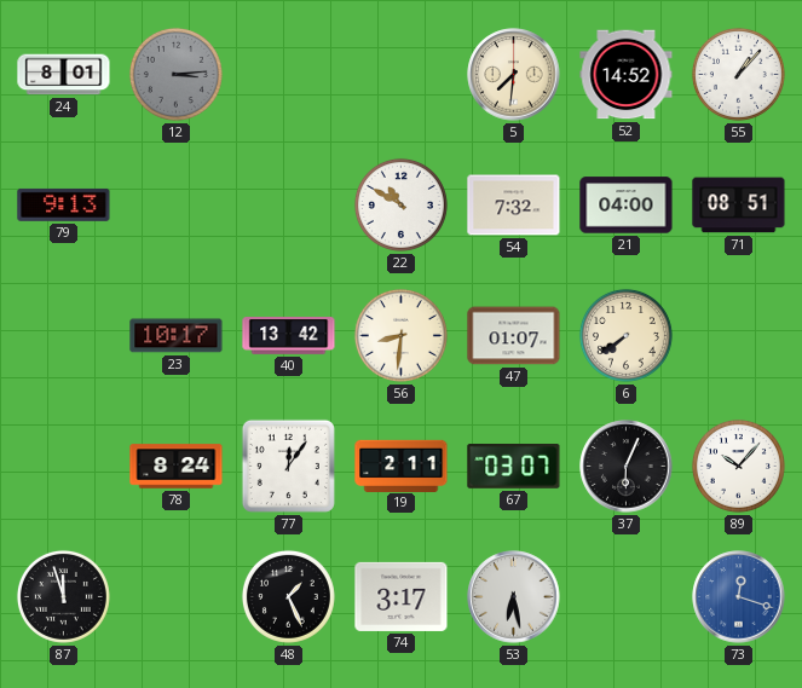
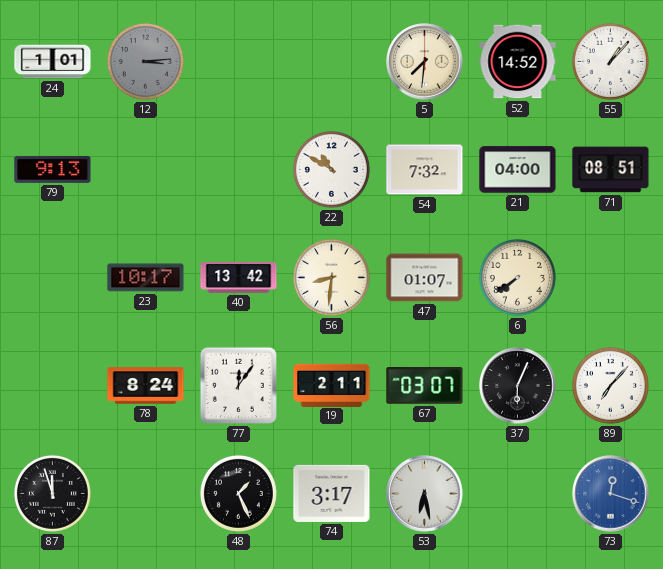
24: 8:01 -> 1:01 (53, 62)
89: 10:07 -> 7:07 (610, 385)
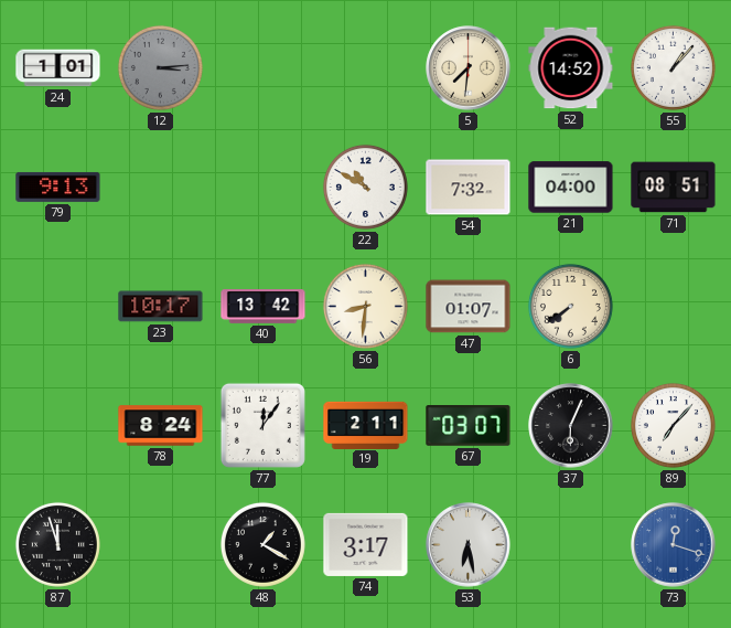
48: 1:26 -> 1:20 (262, 544)
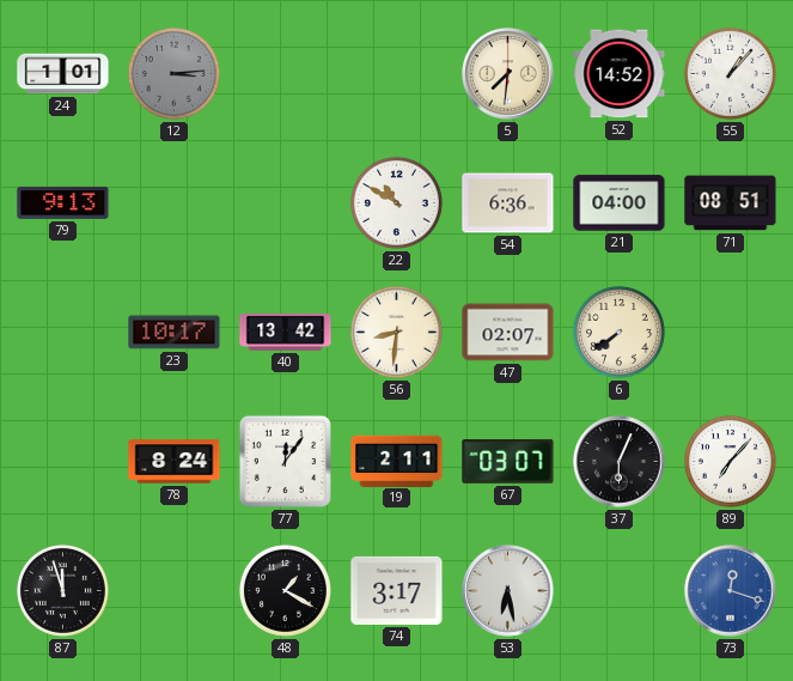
54: 7:32 -> 6:36 (508, 203)
47: 01:07 -> 02:07 (508, 333)
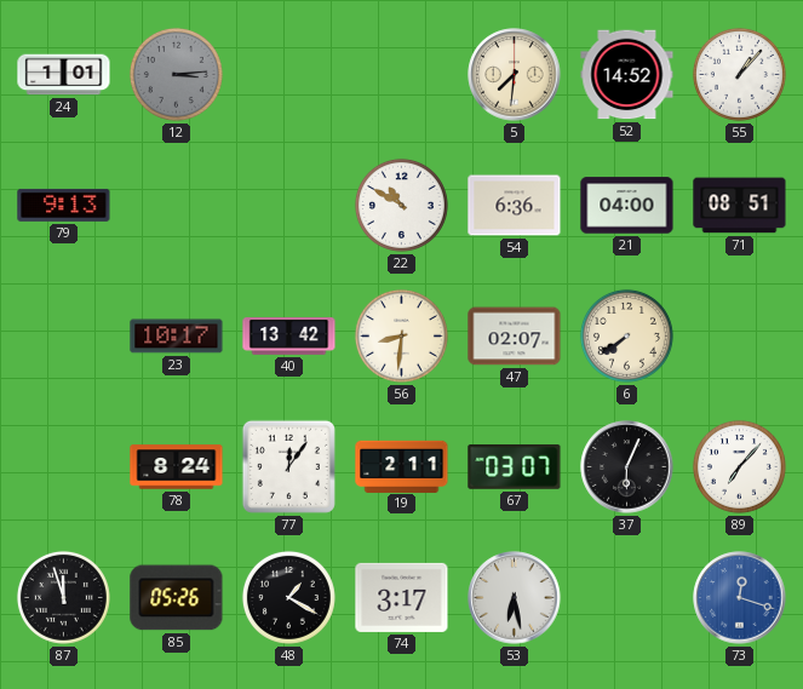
85: none -> 05:26 (177, 598)
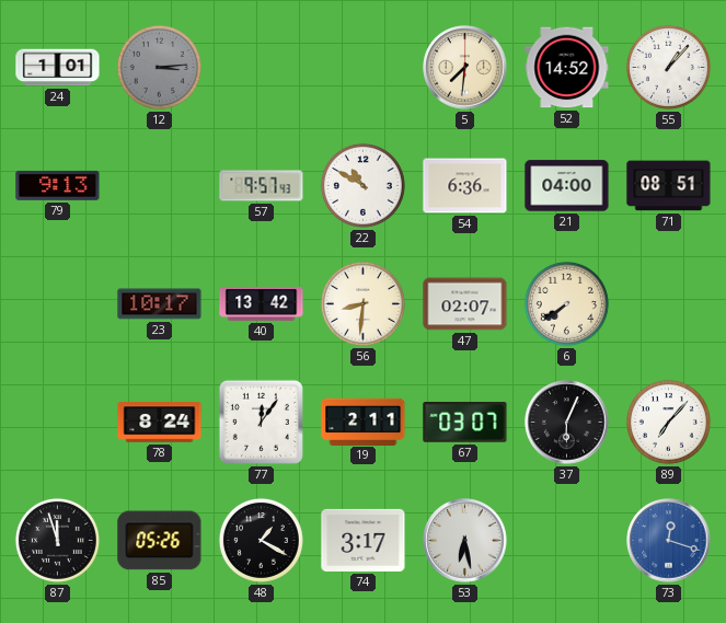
57: none -> 9:57 (262, 186)
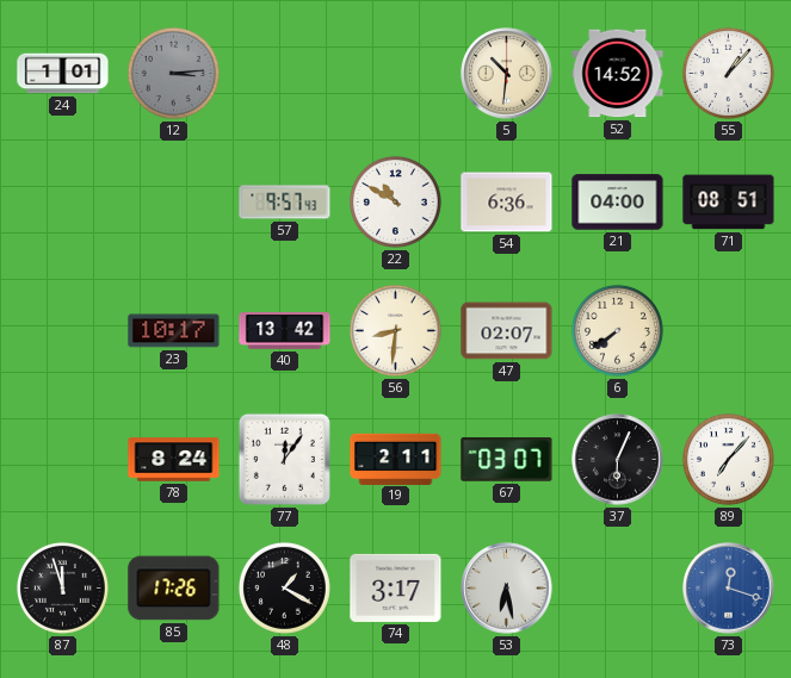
5: 7:31 -> 10:31 (507, 74)
79: 9:13 -> none (58, 185)
85: 05:26 -> 17:26 (174, 589)
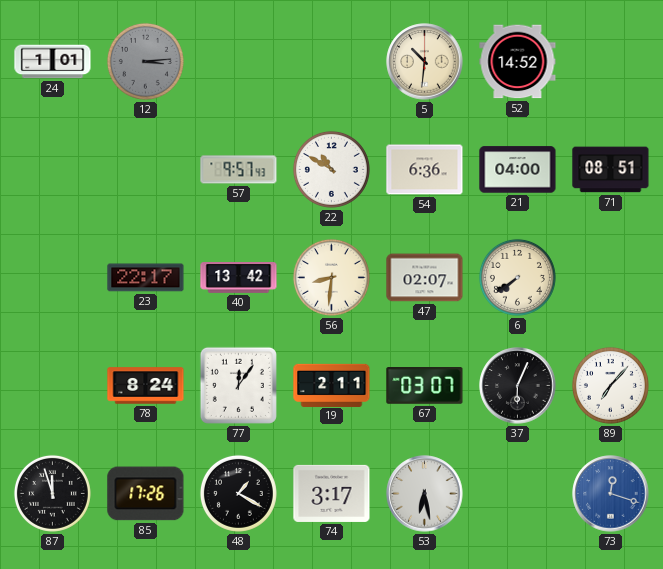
55: 1:07 -> none (728, 73)
23: 10:17 -> 22:17 (146, 278)
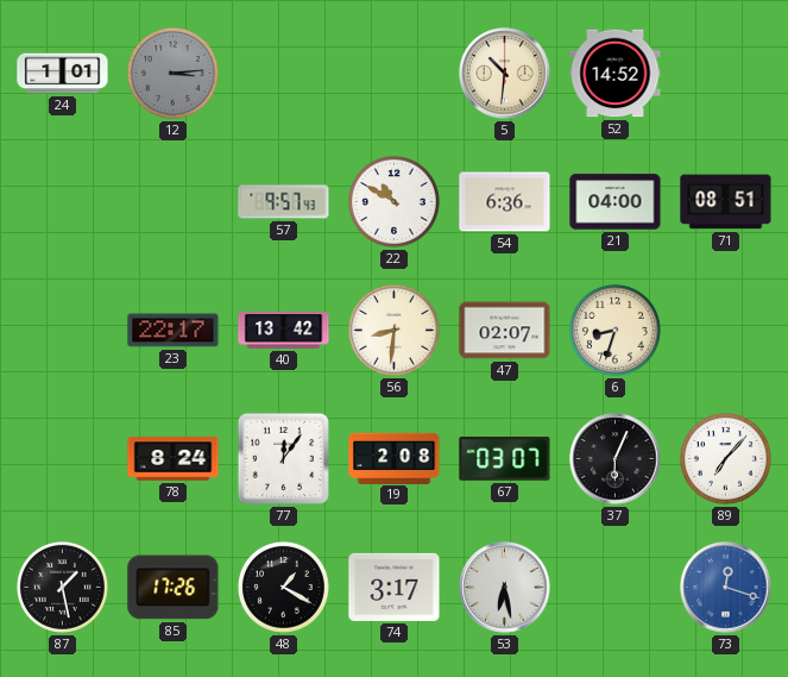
6: 7:39 -> 8:33 (614, 330)
19: 2:11 -> 2:08 (395, 458)
87: 11:57 -> 1:28 (62, 587)
